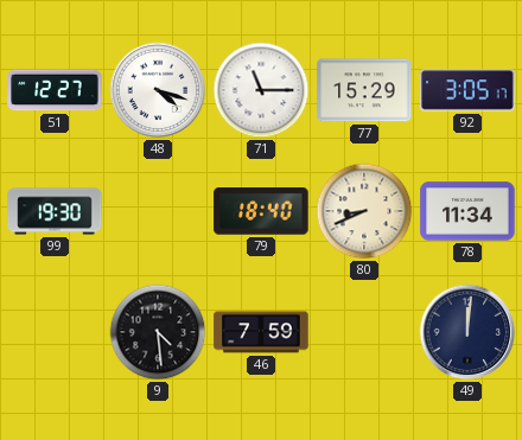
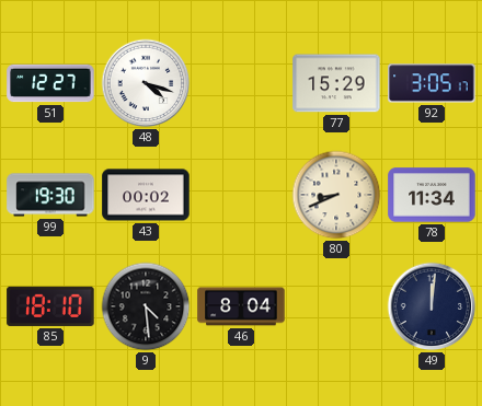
71: 11:15 -> none (261, 90)
43: none -> 00:02 (146, 195)
79: 18:40 -> none (261, 211)
85: none -> 18:10 (50, 306)
46: 7:59 -> 8:04 (241, 306)
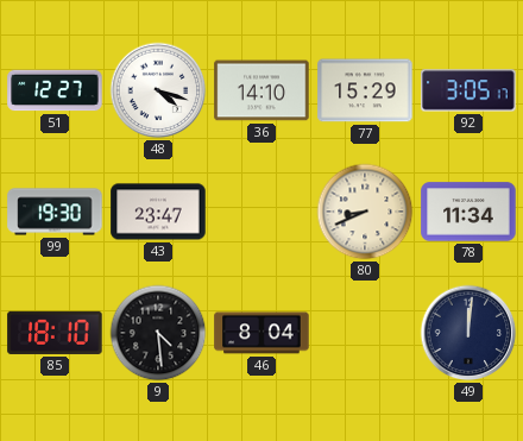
36: none -> 14:10 (261, 90)
43: 00:02 -> 23:47 (158, 212)
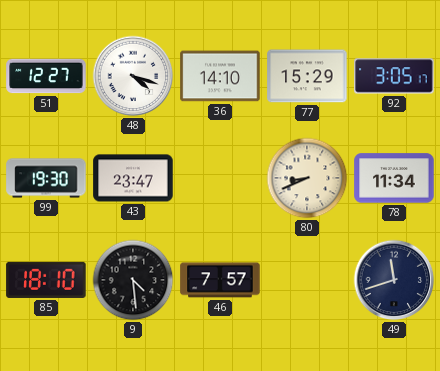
46: 8:04 -> 7:57 (220, 280)
49: 12:01 -> 11:42 (394, 280)
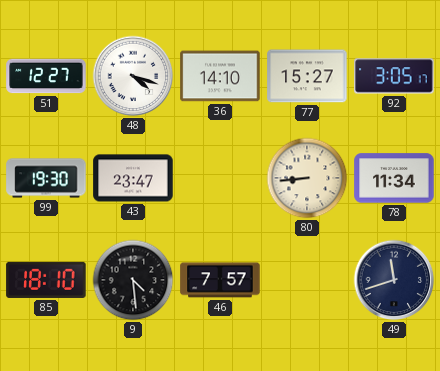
77: 15:29 -> 15:27 (307, 76)
80: 8:41 -> 8:44 (307, 178)
